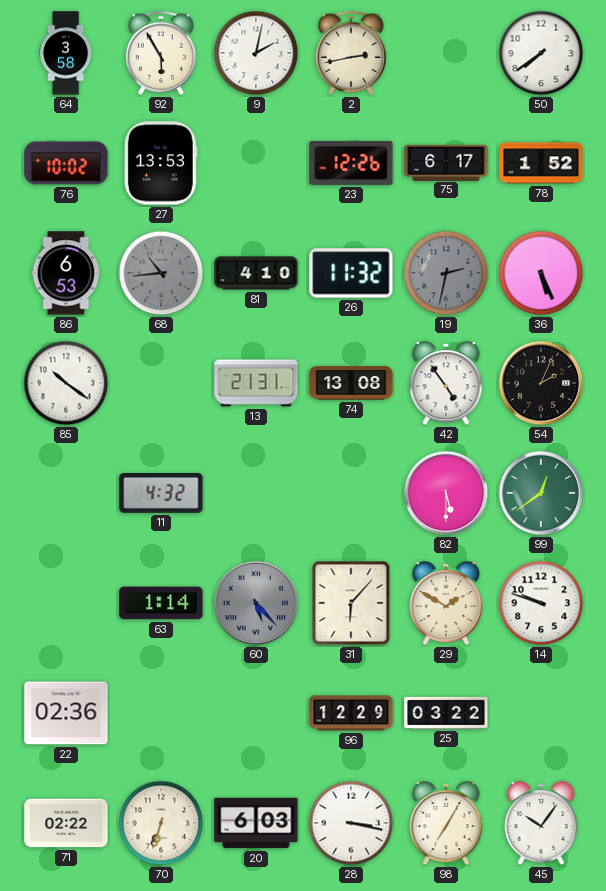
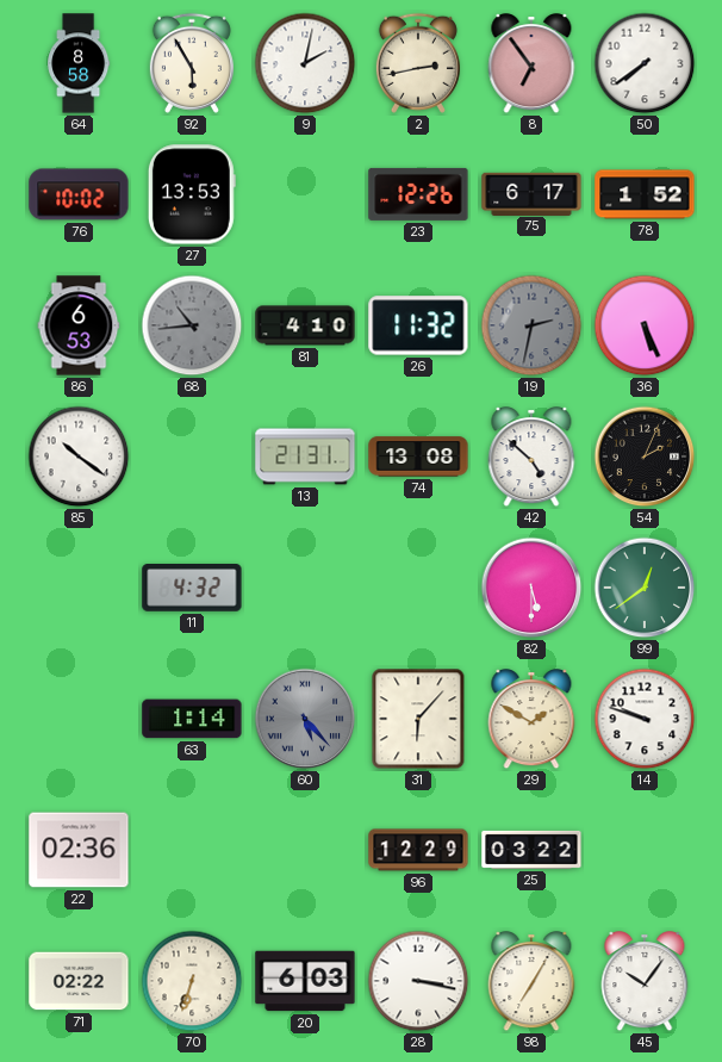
64: 3:58 -> 8:58 (79, 63)
8: none -> 6:54 (531, 64)
42: 4:54 -> 4:52 (531, 458)
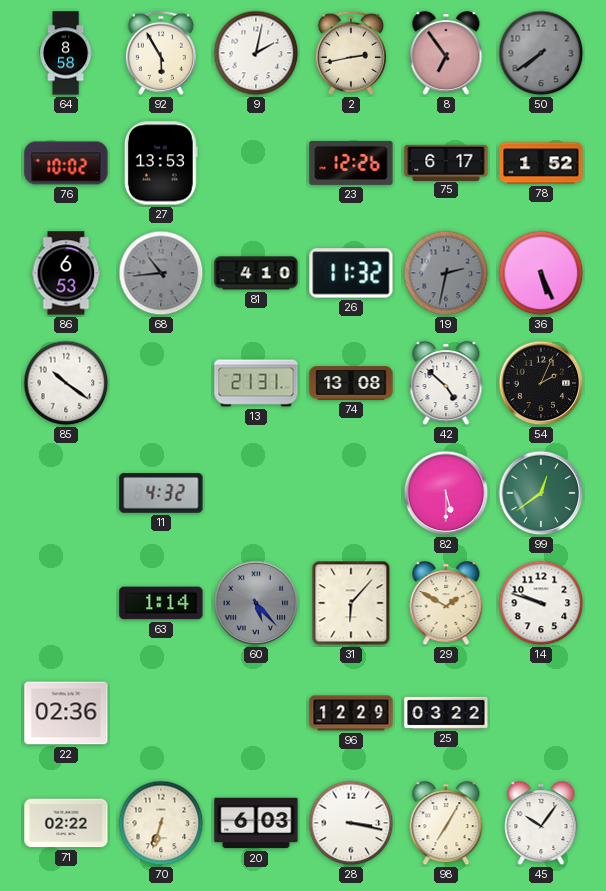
50 dial: white -> grey (541, 53)
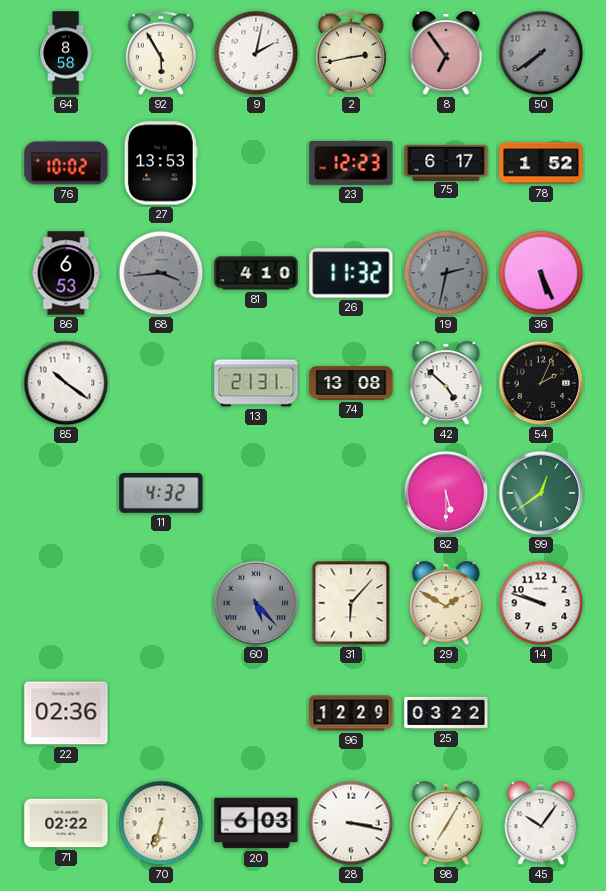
23: 12:26 -> 12:23 (351, 163)
68: 10:44 -> 3:44 (161, 273)
63: 1:14 -> none (161, 603)
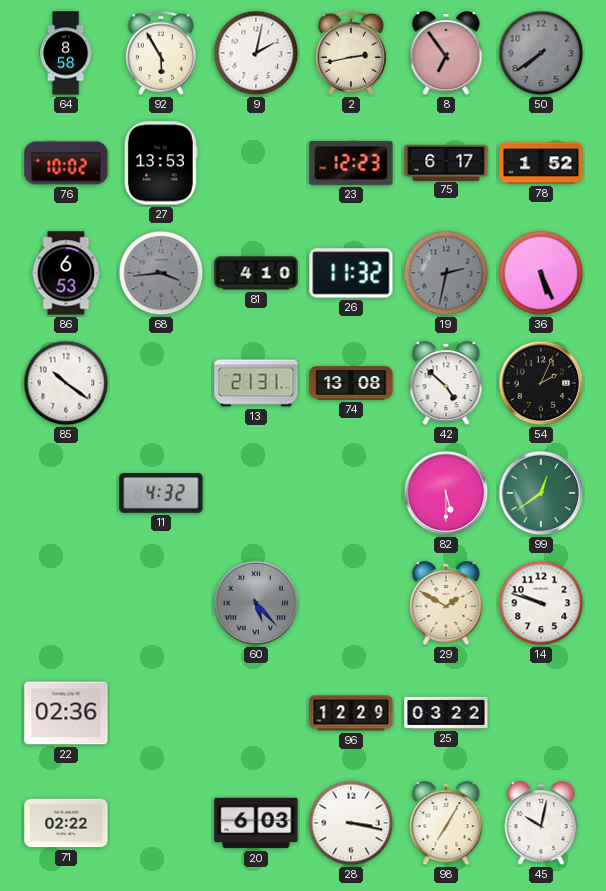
31: 6:07 -> none (351, 603)
70: 6:33 -> none (161, 823)
45: 10:06 -> 10:02 (541, 824)
